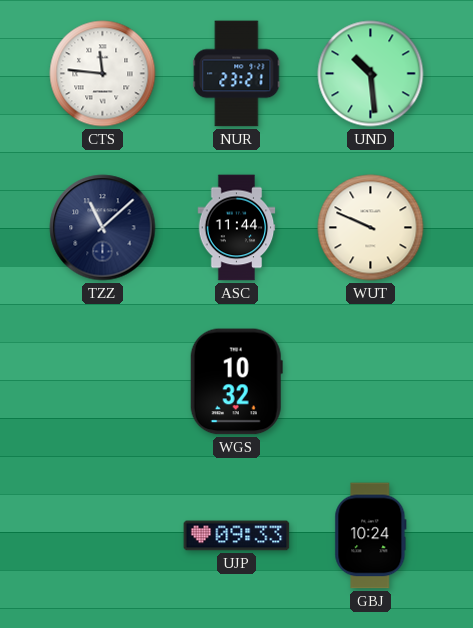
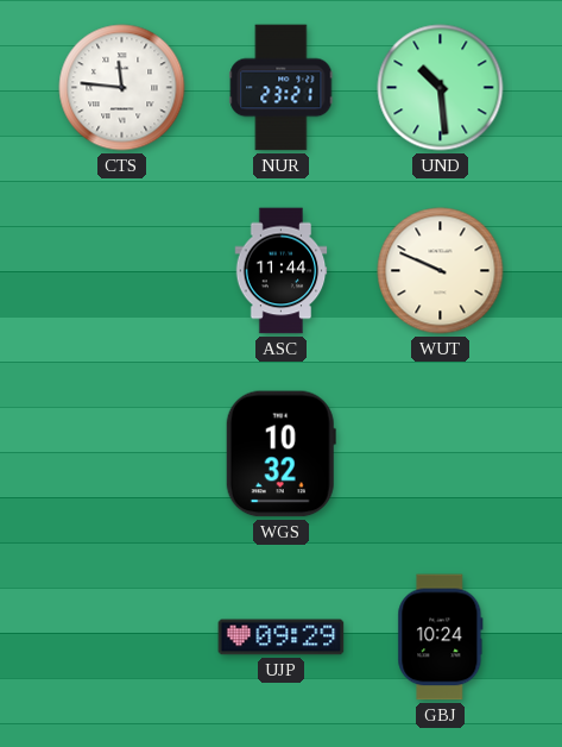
TZZ: 11:08 -> none (103, 228)
UJP: 09:33 -> 09:29 (282, 638)
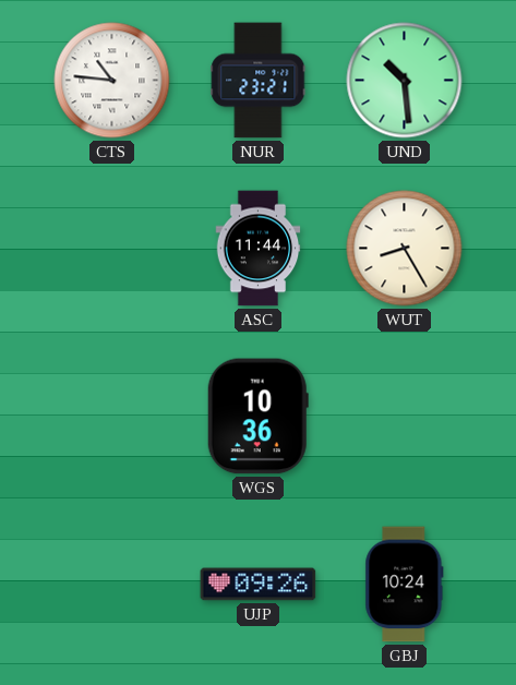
CTS: 11:46 -> 10:46 (112, 81)
WUT: 9:49 -> 8:25 (405, 249)
WGS: 10:32 -> 10:36 (257, 417)
UJP: 09:29 -> 09:26 (259, 585)
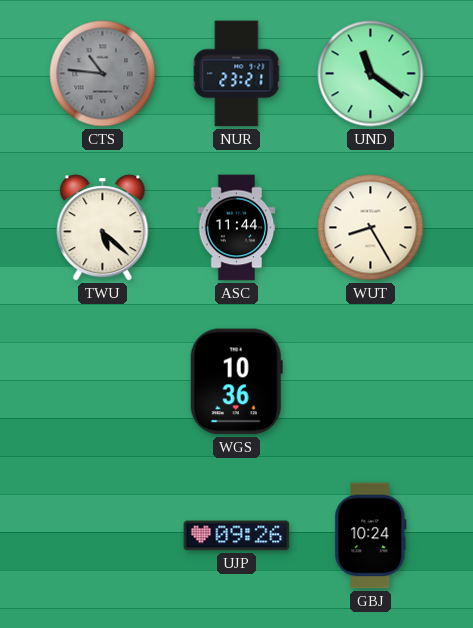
CTS dial: white -> grey (103, 74)
UND: 10:29 -> 11:21 (371, 74)
TWU: none -> 5:22 (103, 228)
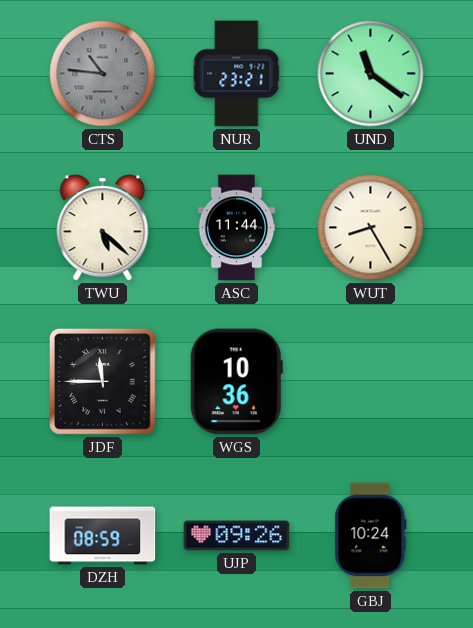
JDF: none -> 11:45 (102, 381)
DZH: none -> 08:59 (103, 536)
